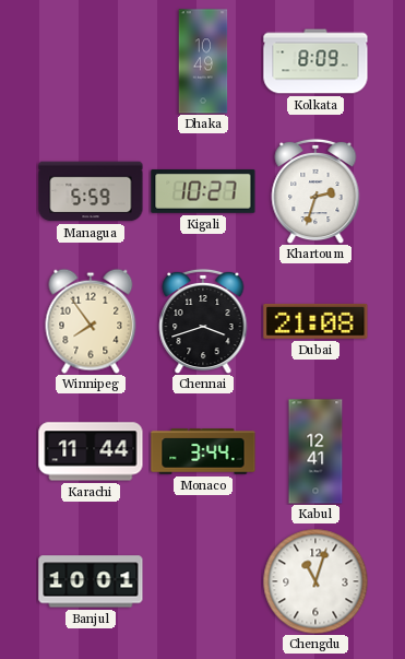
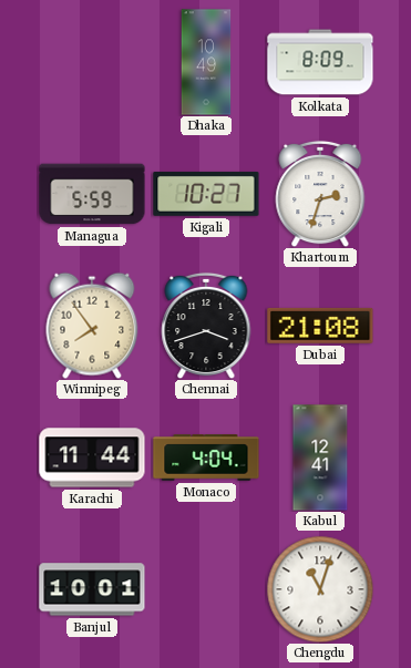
Monaco: 3:44 -> 4:04 (206, 458)
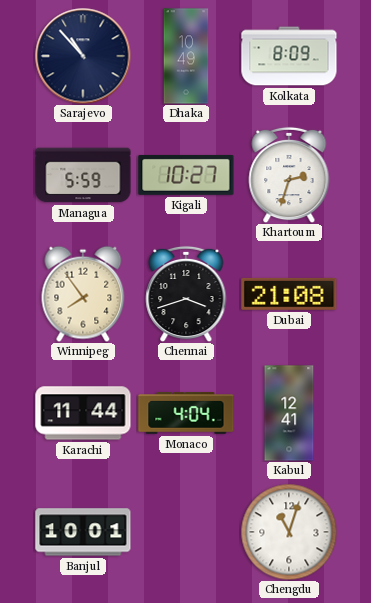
Sarajevo: none -> 10:53 (83, 56)
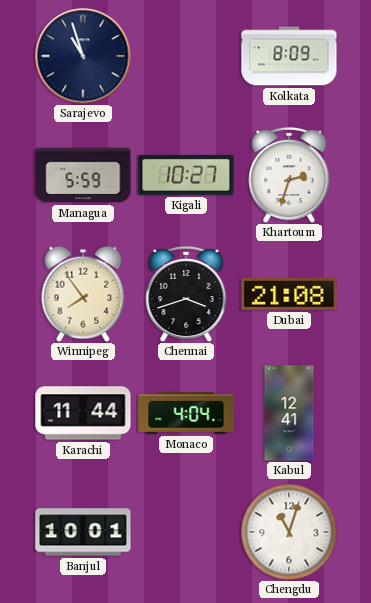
Sarajevo: 10:53 -> 10:57 (83, 56)
Dhaka: 10:49 -> none (186, 56)
